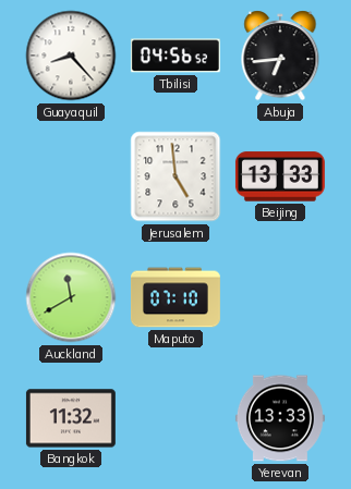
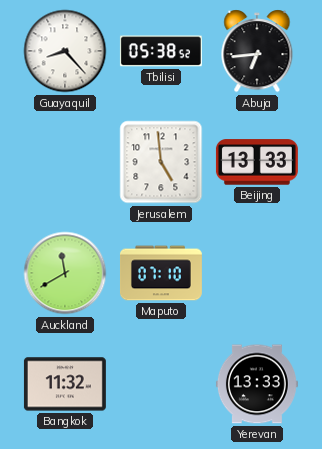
Tbilisi: 04:56 -> 05:38 (161, 51)
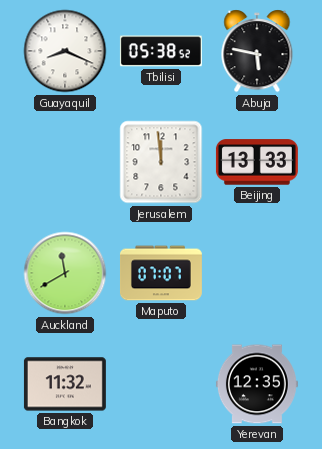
Guayaquil: 8:23 -> 8:19 (65, 51)
Abuja: 6:44 -> 5:47 (257, 51)
Jerusalem: 4:59 -> 11:59 (161, 162)
Maputo: 07:10 -> 07:07 (161, 273)
Yerevan: 13:33 -> 12:35 (257, 384)
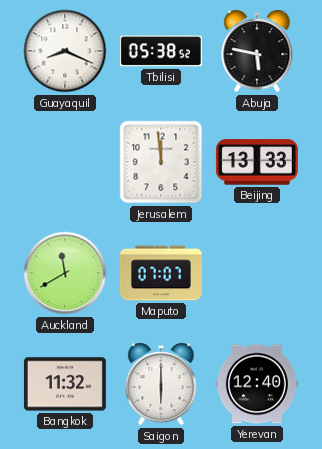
Saigon: none -> 6:00 (161, 384)
Yerevan: 12:35 -> 12:40 (257, 384)
